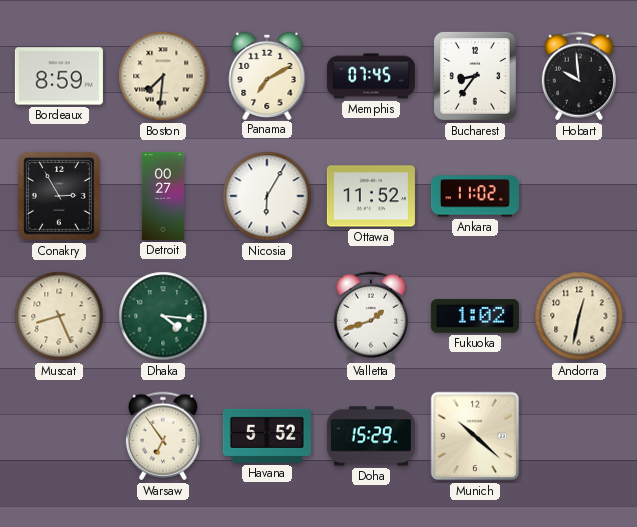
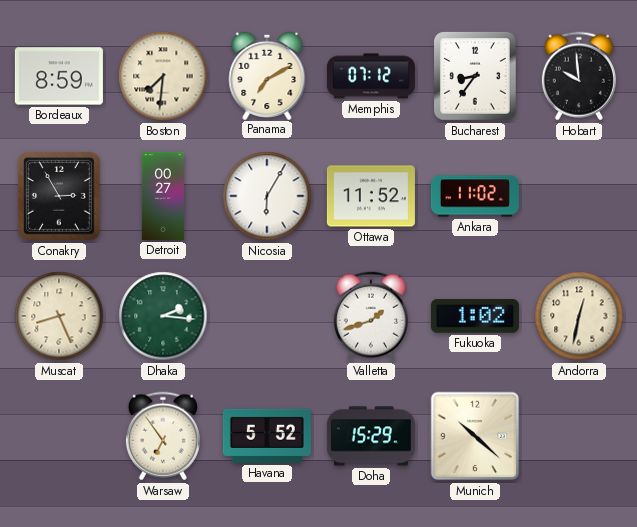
Memphis: 07:45 -> 07:12 (371, 76)
Dhaka: 4:16 -> 2:16 (163, 316)
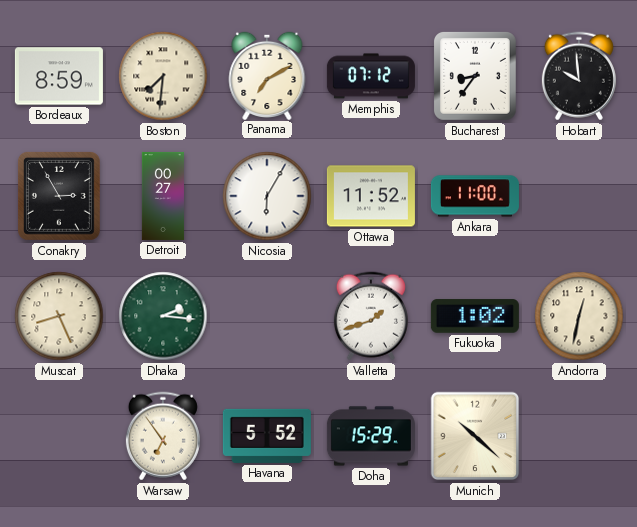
Ankara: 11:02 -> 11:00 (475, 196)
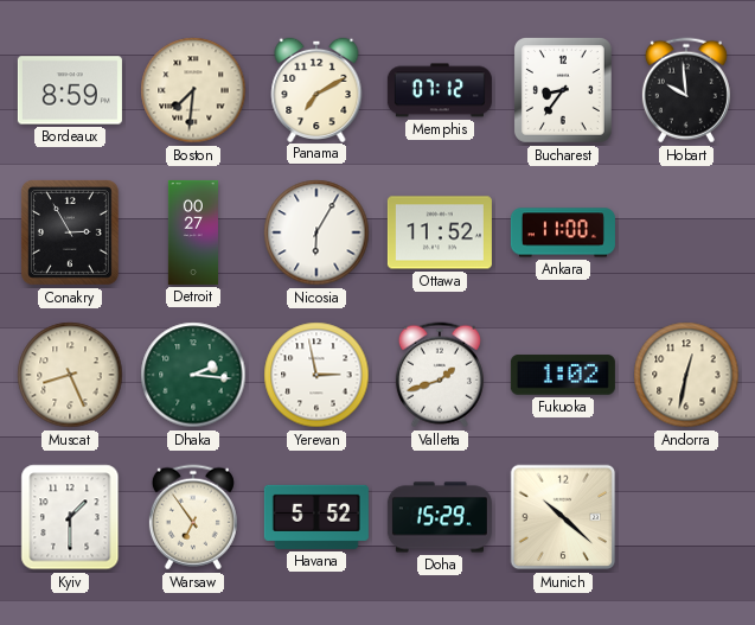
Yerevan: none -> 2:58 (316, 375)
Kyiv: none -> 1:30 (70, 517)
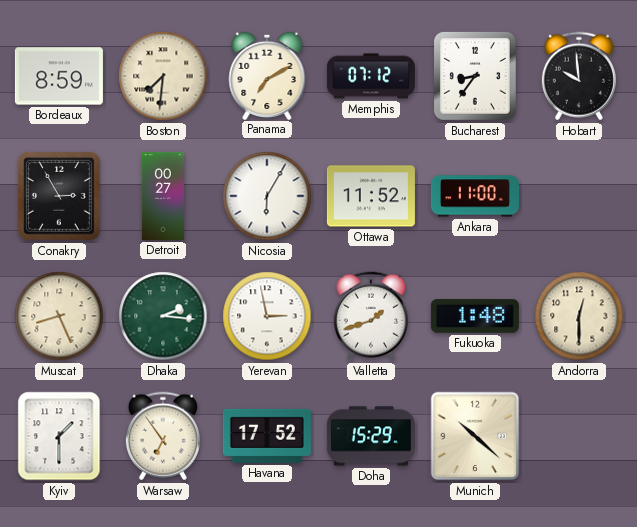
Fukuoka: 1:02 -> 1:48 (475, 316)
Andorra: 12:32 -> 12:30 (579, 316)
Havana: 5:52 -> 17:52 (267, 436)
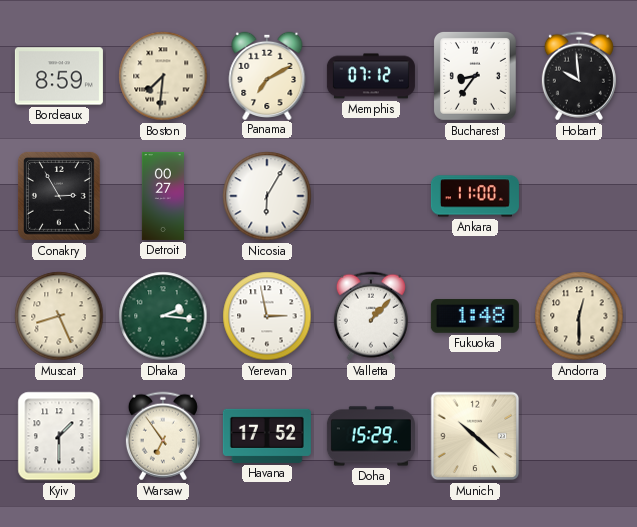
Ottawa: 11:52 -> none (371, 196)
Valletta: 1:42 -> 1:07 (371, 316)
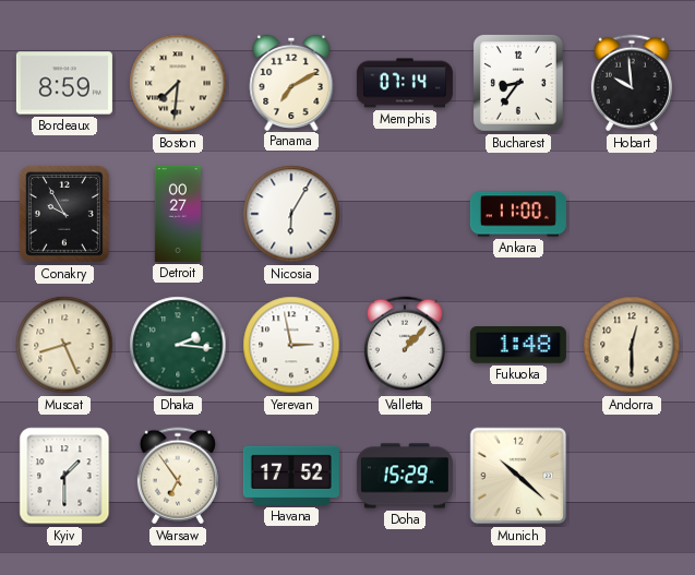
Memphis: 07:12 -> 07:14 (405, 83)
Conakry: 2:55 -> 9:55 (64, 214)
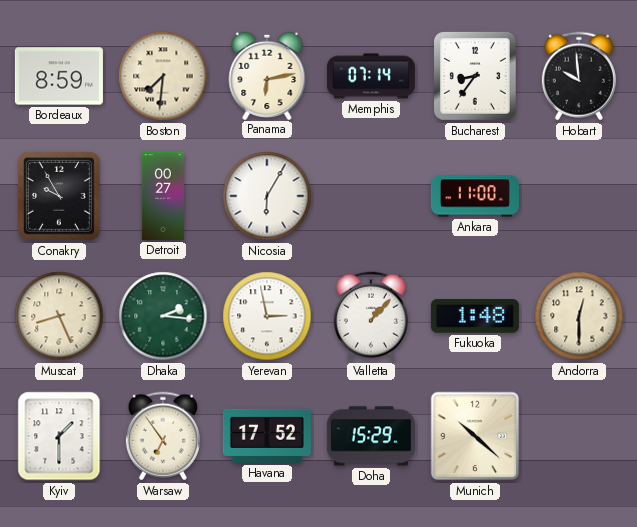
Panama: 7:10 -> 6:13 (267, 75)
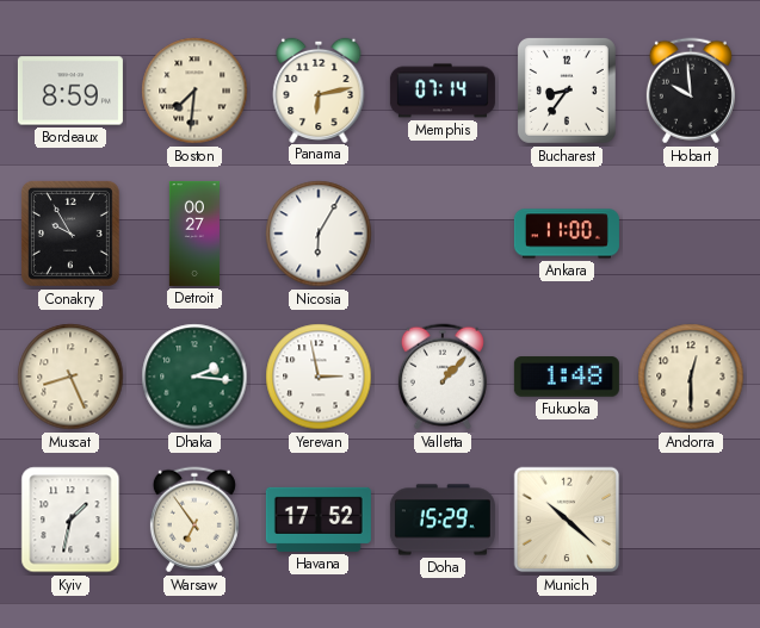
Kyiv: 1:30 -> 1:32 (70, 520)
